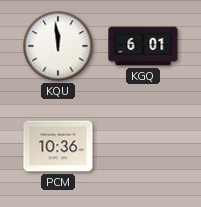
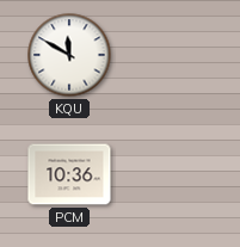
KQU: 11:59 -> 11:50 (69, 55)
KGQ: 6:01 -> none (143, 46)
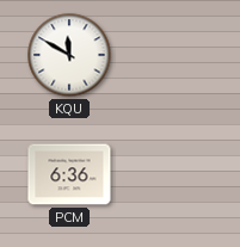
PCM: 10:36 -> 6:36 (69, 174)
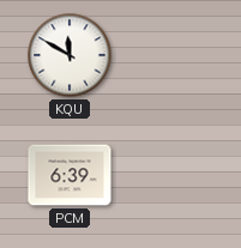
PCM: 6:36 -> 6:39 (70, 175)
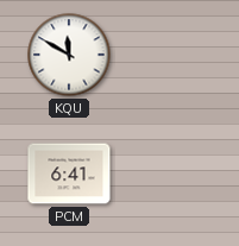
PCM: 6:39 -> 6:41 (69, 174)
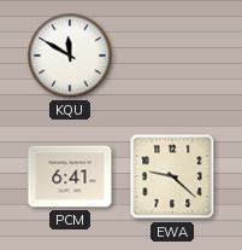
EWA: none -> 9:22 (172, 176)
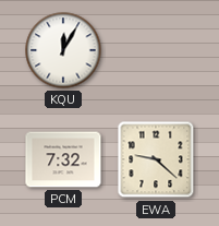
KQU: 11:50 -> 12:05 (63, 50)
PCM: 6:41 -> 7:32 (63, 159)
